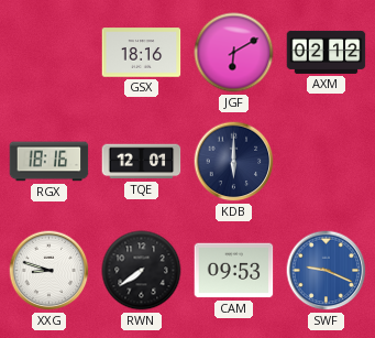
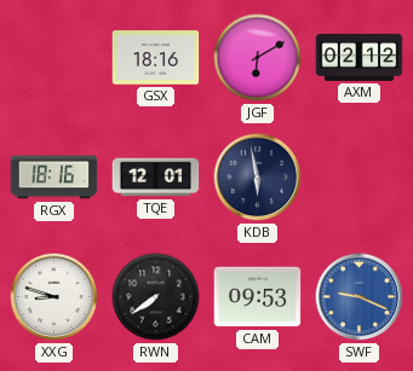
KDB: 6:00 -> 5:58 (258, 178)
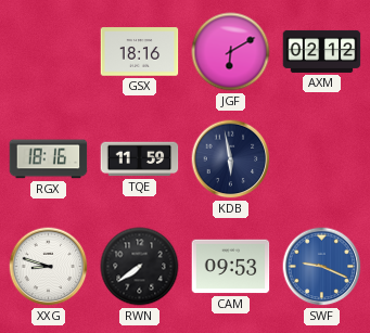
TQE: 12:01 -> 11:59 (140, 159)
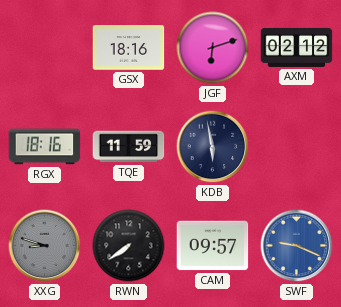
JGF: 6:10 -> 6:12 (213, 48)
XXG dial: white -> grey (45, 246)
CAM: 09:53 -> 09:57 (213, 246)
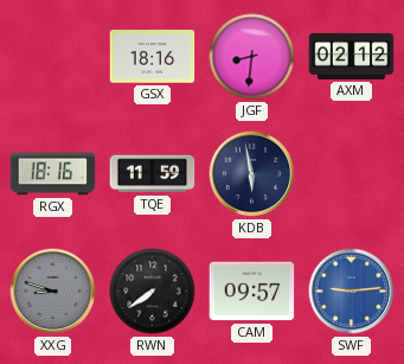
JGF: 6:12 -> 8:31 (252, 57)
SWF: 9:19 -> 9:14 (352, 292)
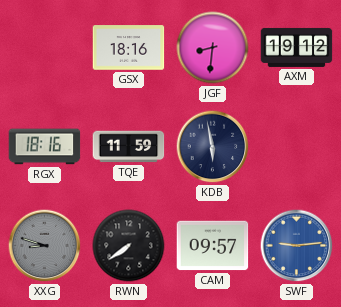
AXM: 02:12 -> 19:12 (297, 47)
